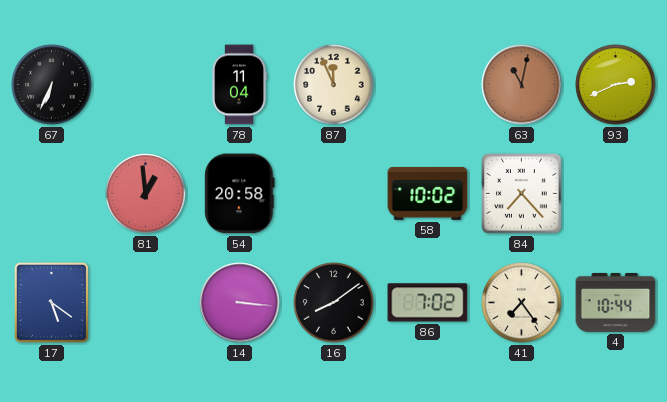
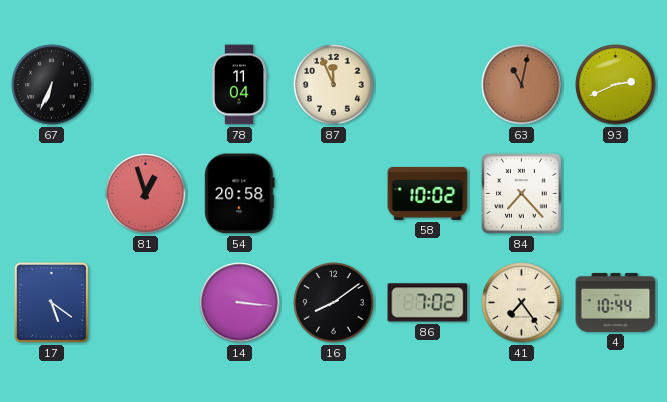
81: 12:59 -> 12:57 (146, 194)
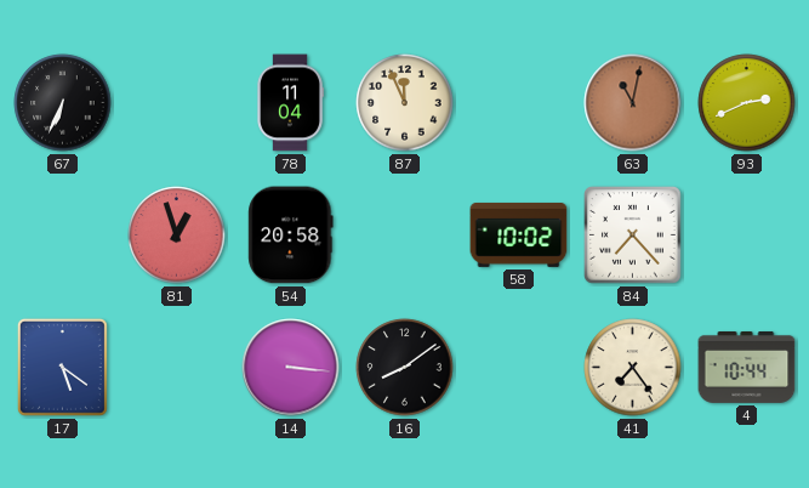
86: 7:02 -> none (428, 303)
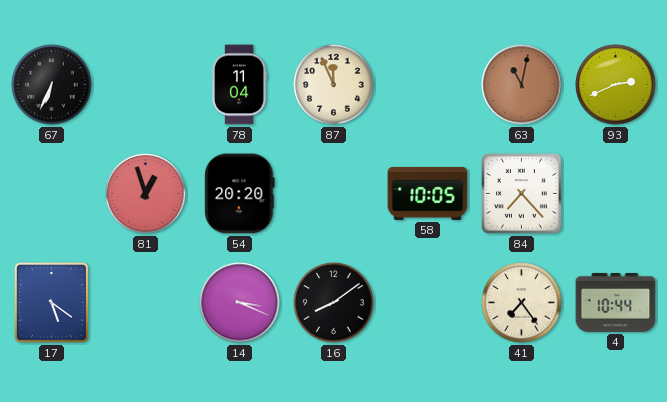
54: 20:58 -> 20:20 (240, 194)
58: 10:02 -> 10:05 (428, 193)
14: 3:16 -> 3:19 (240, 303)
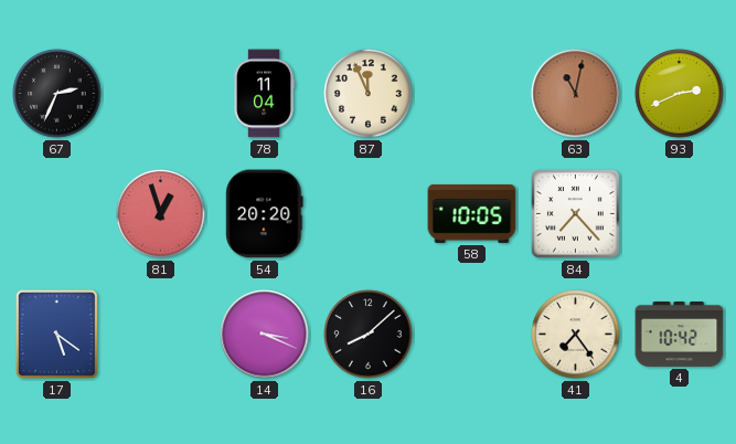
67: 6:34 -> 2:34 (57, 94)
16: 8:09 -> 8:08 (369, 335)
4: 10:44 -> 10:42 (680, 334)
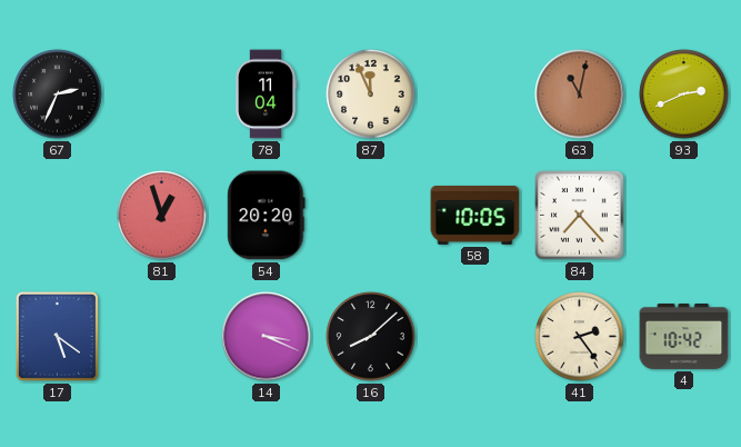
41: 7:24 -> 2:24 (580, 337)
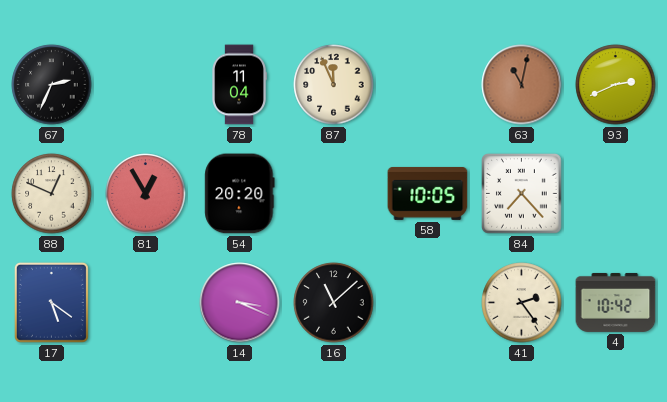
88: none -> 12:49 (52, 194)
81: 12:57 -> 12:55 (146, 194)
16: 8:08 -> 11:08 (334, 303)
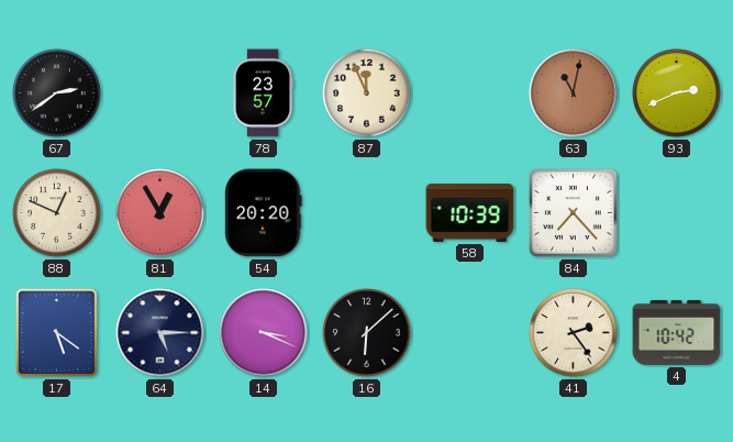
67: 2:34 -> 2:39 (57, 93)
78: 11:04 -> 23:57 (263, 93)
58: 10:05 -> 10:39 (470, 212)
64: none -> 5:15 (160, 333)
16: 11:08 -> 6:08 (367, 333)
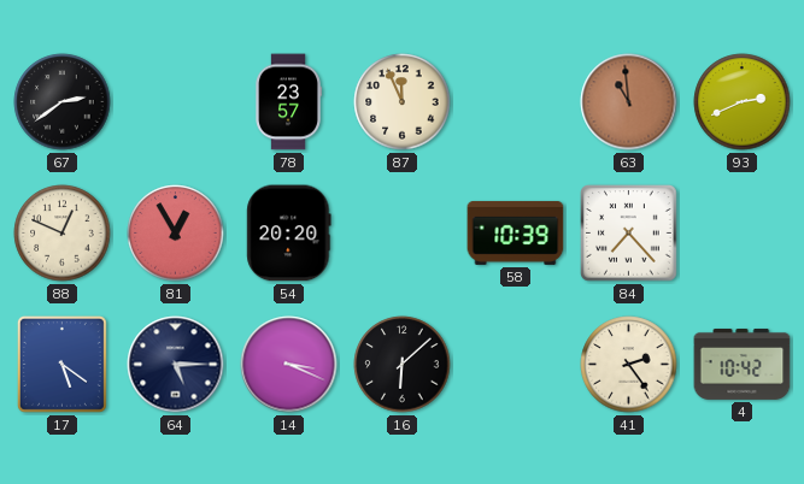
63: 11:02 -> 10:59 (629, 102)
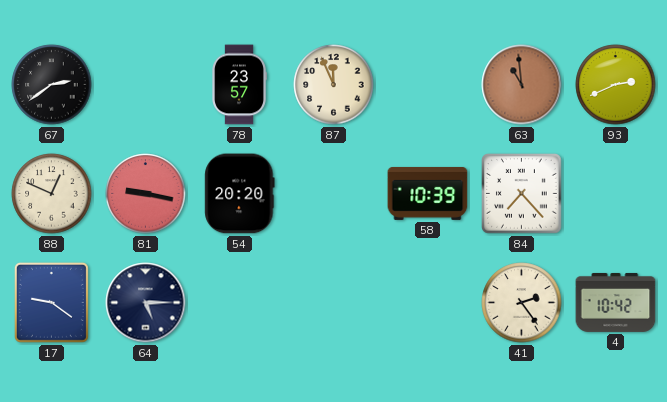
81: 12:55 -> 9:17 (146, 194)
17: 5:21 -> 9:21 (51, 302)
14: 3:19 -> none (289, 365)
16: 6:08 -> none (403, 365)
